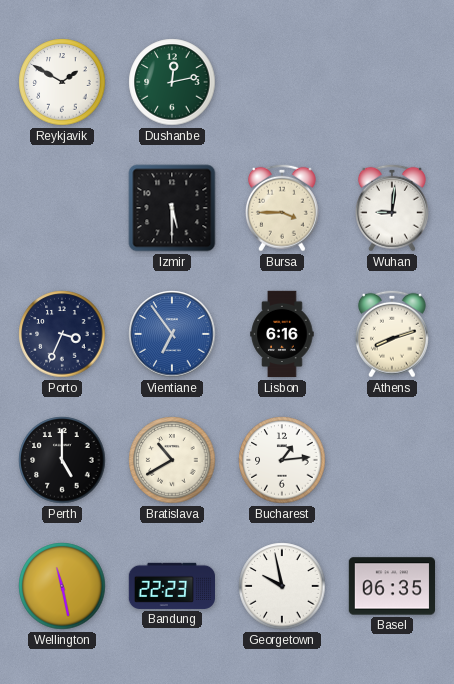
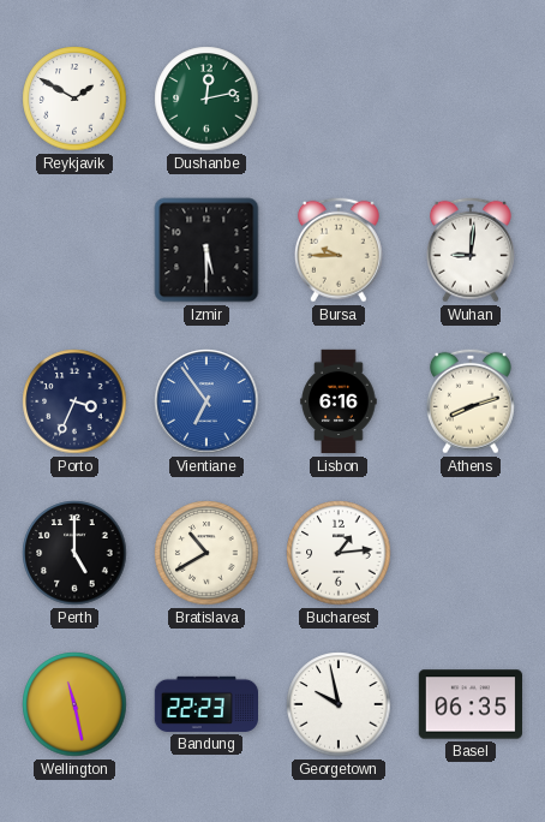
Bursa: 3:45 -> 9:45 (339, 250)
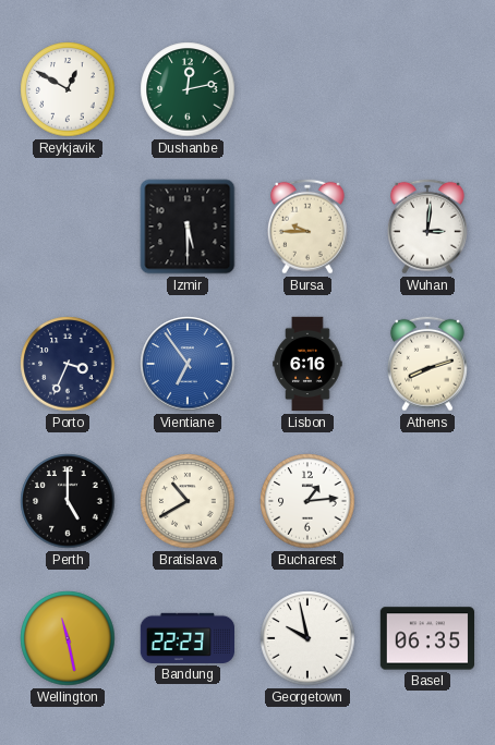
Reykjavik: 1:50 -> 12:50 (68, 89)
Wuhan: 9:01 -> 3:01 (427, 227)
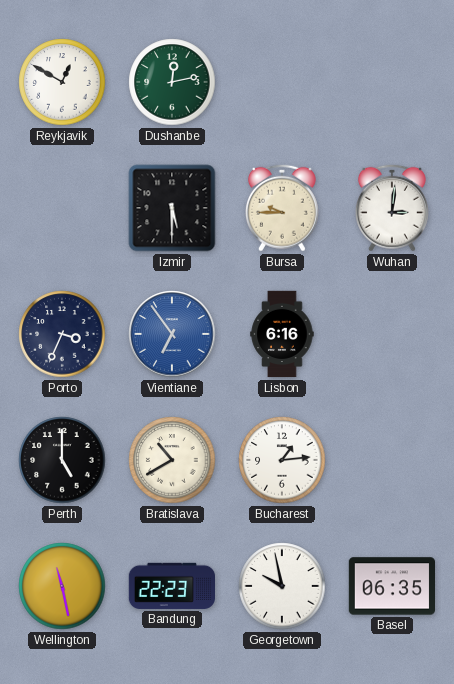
Athens: 8:12 -> none (427, 364)
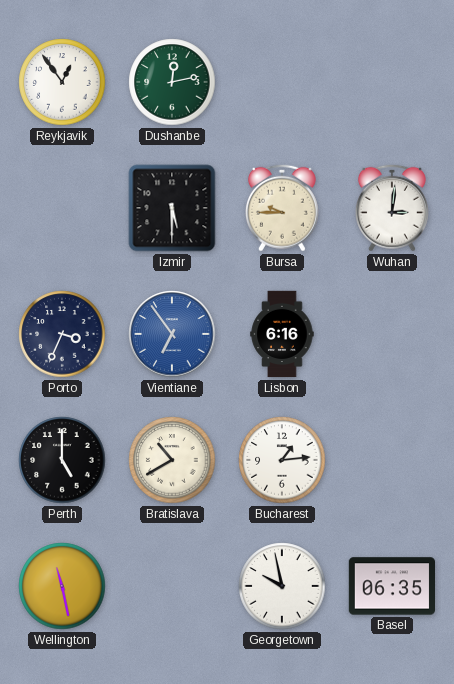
Reykjavik: 12:50 -> 12:54 (62, 82)
Bandung: 22:23 -> none (171, 586)
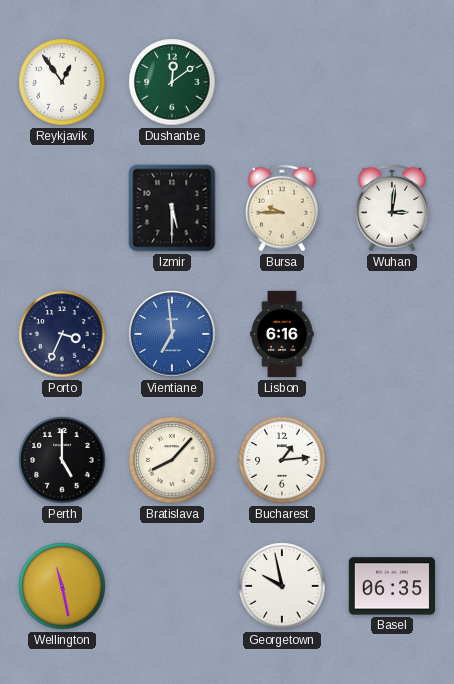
Dushanbe: 12:13 -> 12:09 (172, 82)
Vientiane: 6:54 -> 6:59 (172, 334)
Bratislava: 10:40 -> 8:07 (172, 460)
